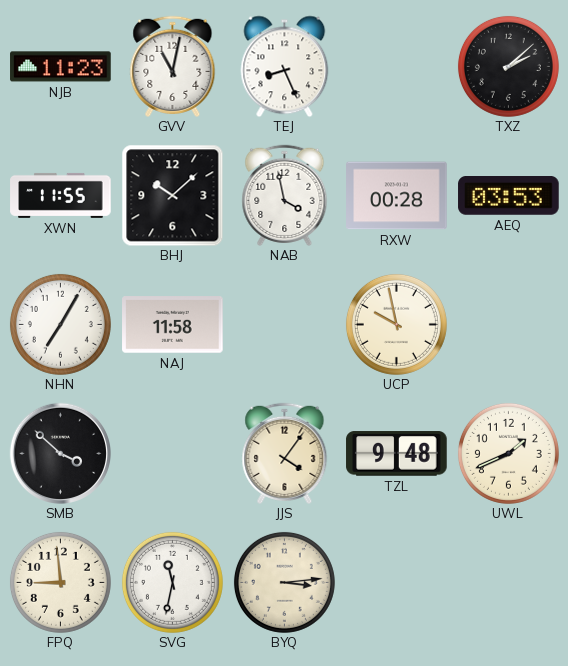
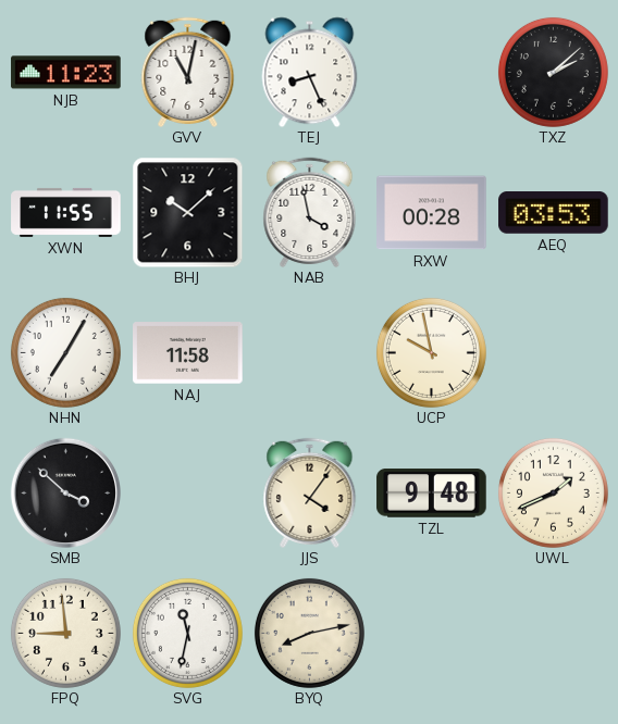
BYQ: 3:14 -> 8:13 (309, 633)
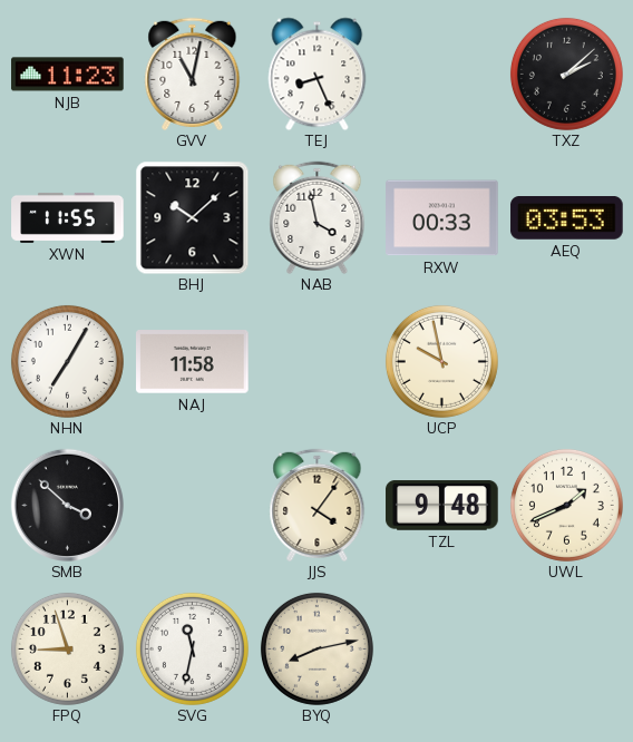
RXW: 00:28 -> 00:33 (442, 218)
FPQ: 8:59 -> 8:57 (67, 648)
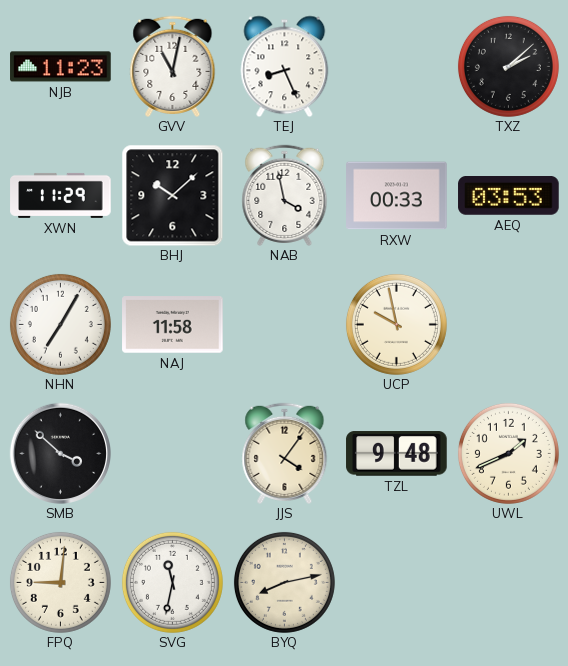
XWN: 11:55 -> 11:29 (61, 195)
FPQ: 8:57 -> 9:01 (60, 582)
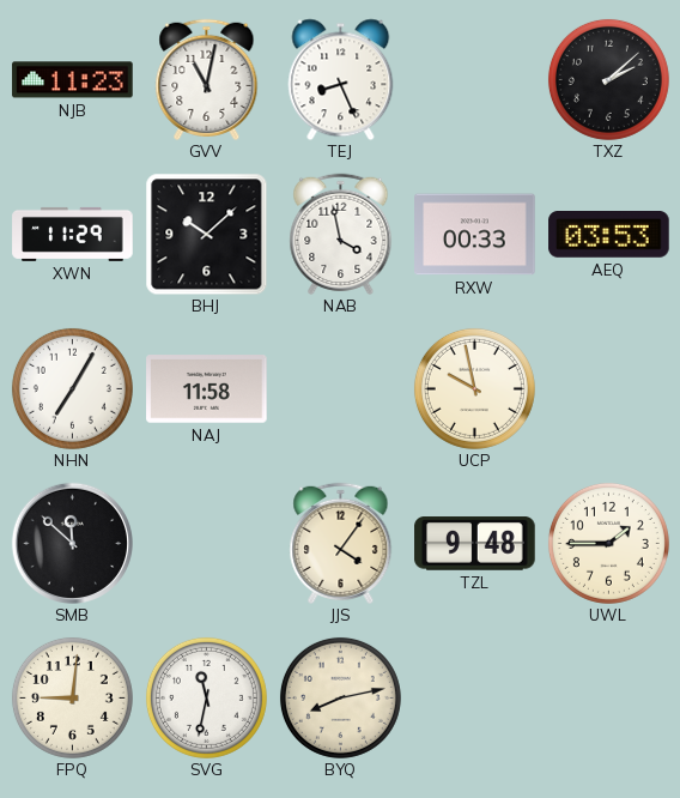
SMB: 3:52 -> 11:52 (72, 543)
UWL: 1:41 -> 1:45 (608, 543)
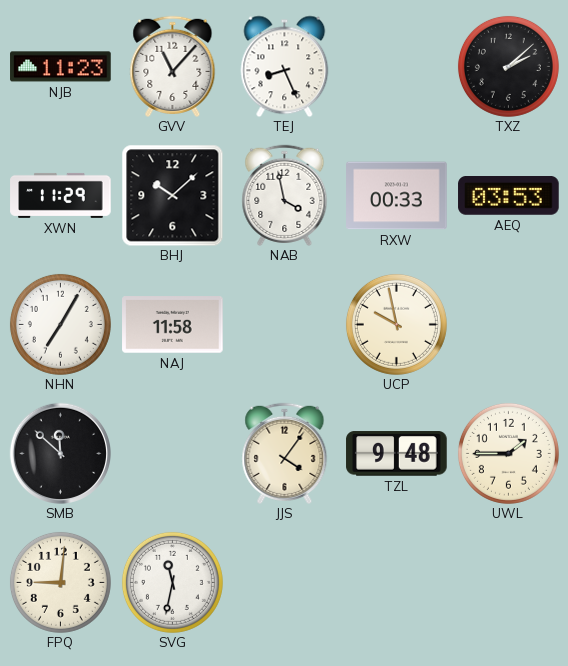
GVV: 11:02 -> 11:07 (173, 66)
BYQ: 8:13 -> none (340, 697)
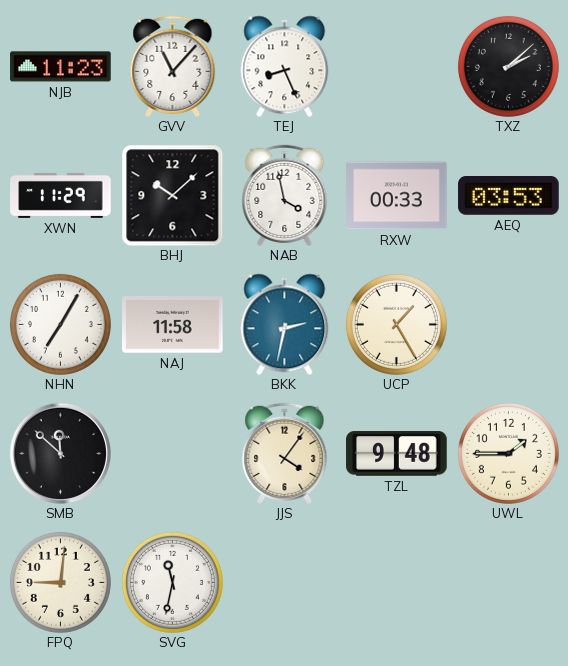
BKK: none -> 2:32 (285, 324)
UCP: 9:58 -> 1:25 (396, 324)
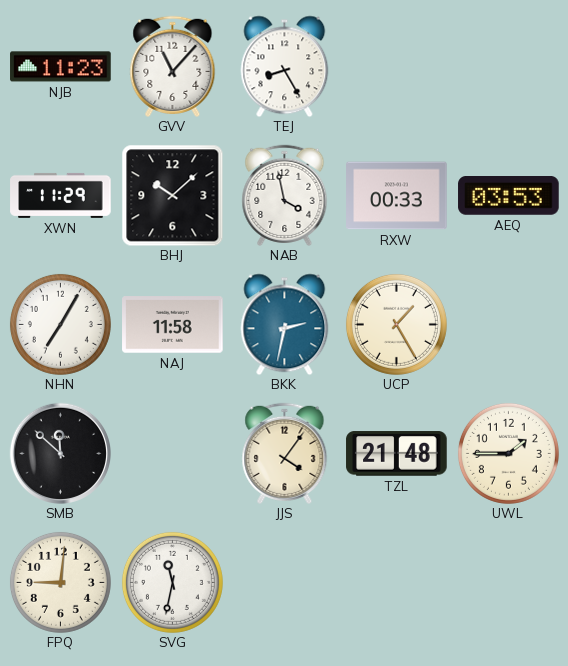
TEJ: 8:26 -> 8:25 (285, 66)
TXZ: 2:08 -> none (508, 66)
TZL: 9:48 -> 21:48 (397, 454)
